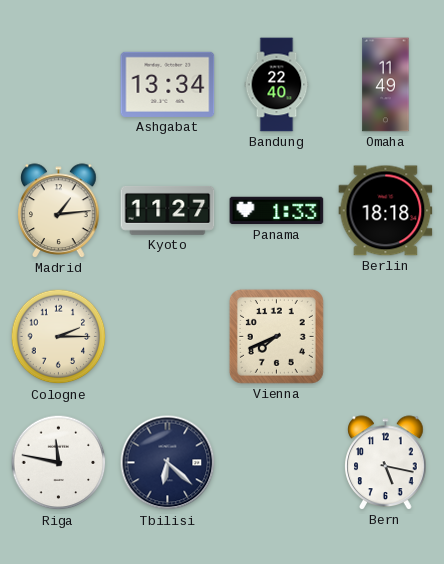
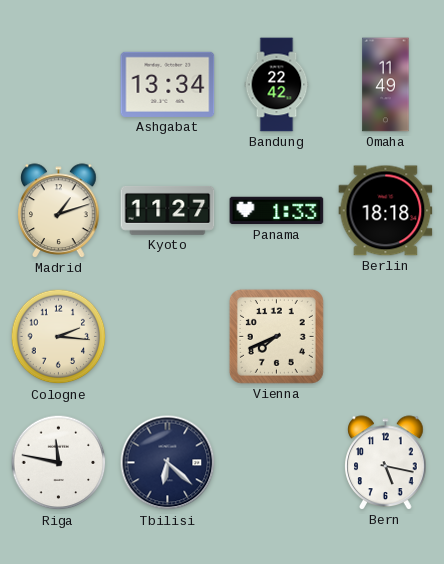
Bandung: 22:40 -> 22:42 (277, 85)
Madrid: 1:14 -> 1:12 (59, 211)
Cologne: 2:15 -> 2:16 (59, 337)
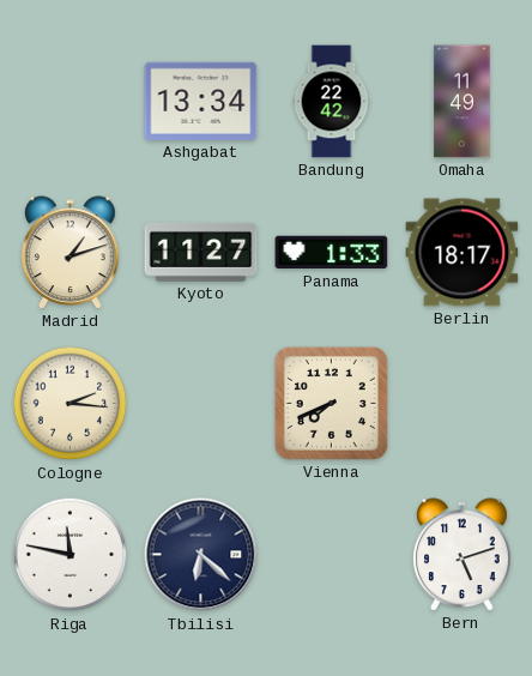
Berlin: 18:18 -> 18:17 (463, 253)
Bern: 5:17 -> 5:12 (463, 555)
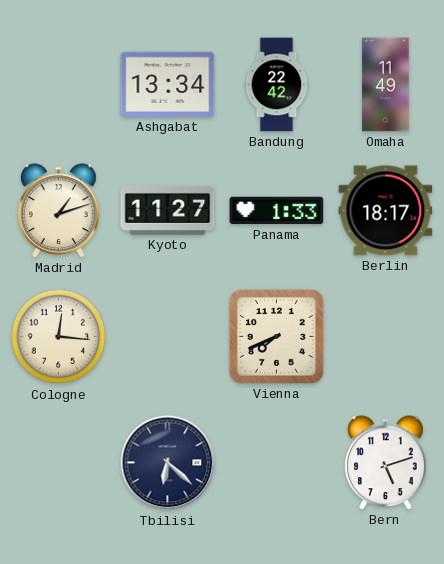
Cologne: 2:16 -> 12:16 (59, 337)
Riga: 11:47 -> none (71, 555)
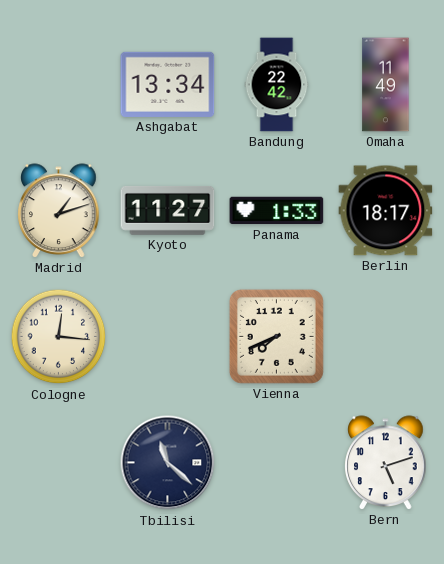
Tbilisi: 6:22 -> 11:22 (168, 463)
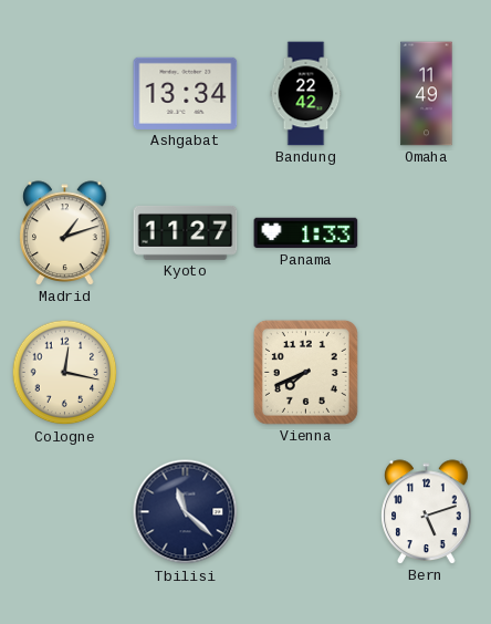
Berlin: 18:17 -> none (386, 211)
Cologne: 12:16 -> 12:17 (65, 373)
